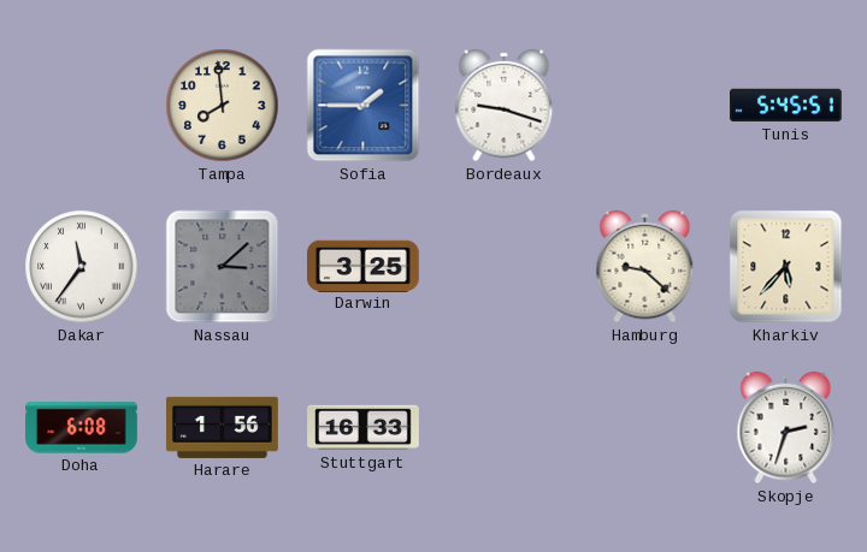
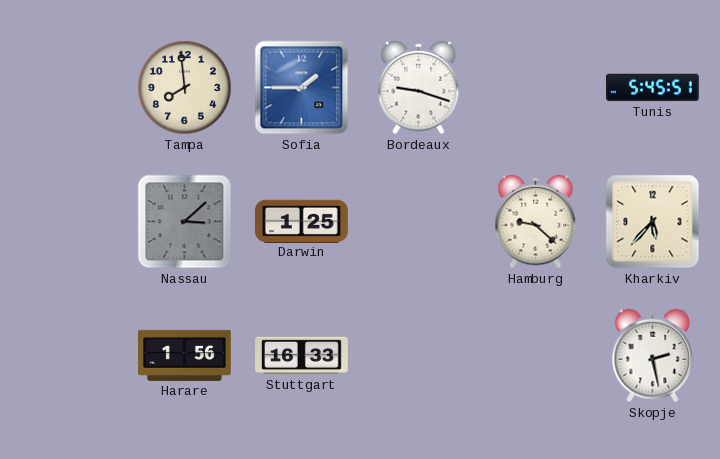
Dakar: 11:36 -> none (82, 267)
Darwin: 3:25 -> 1:25 (302, 221)
Doha: 6:08 -> none (82, 428)
Skopje: 2:33 -> 2:28 (653, 356)
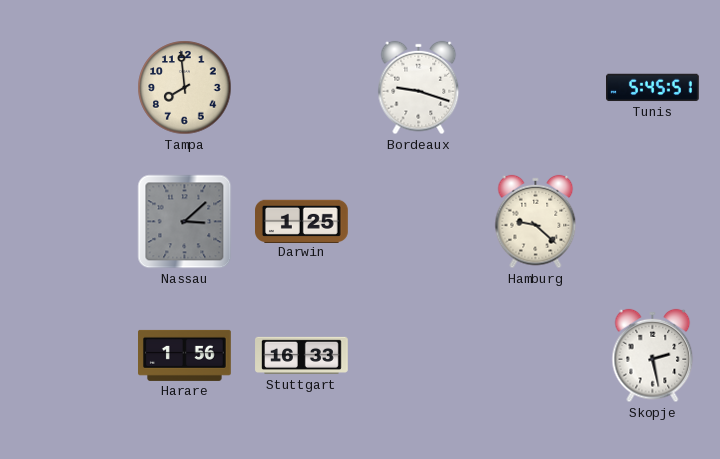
Sofia: 1:45 -> none (302, 88)
Kharkiv: 5:37 -> none (653, 222)
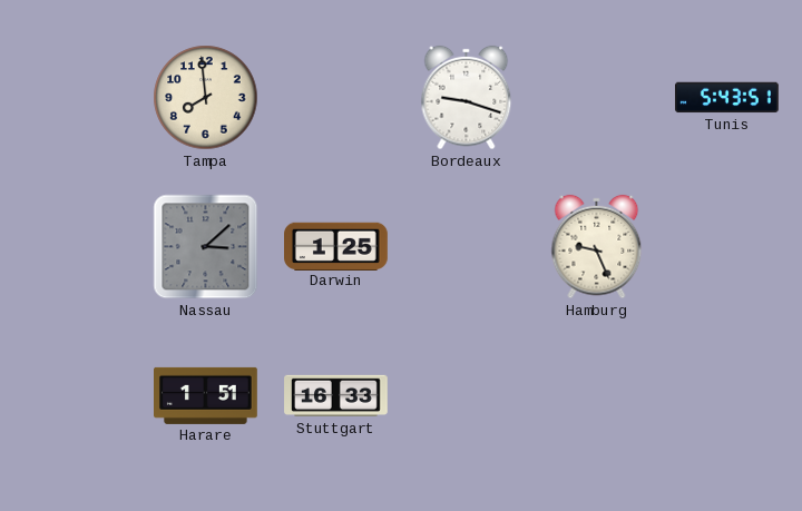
Tunis: 5:45 -> 5:43 (727, 98)
Hamburg: 9:22 -> 9:26 (597, 247)
Harare: 1:56 -> 1:51 (206, 395)
Skopje: 2:28 -> none (653, 356)
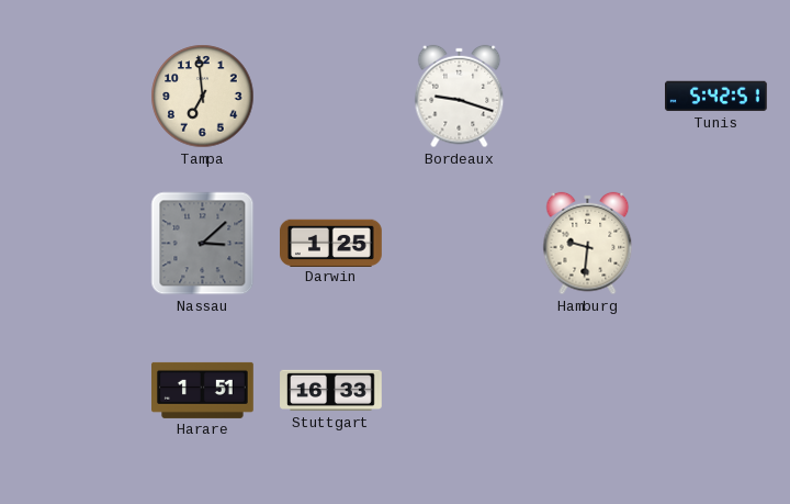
Tampa: 7:59 -> 6:59 (203, 97)
Tunis: 5:43 -> 5:42 (716, 97)
Hamburg: 9:26 -> 9:31 (588, 244)
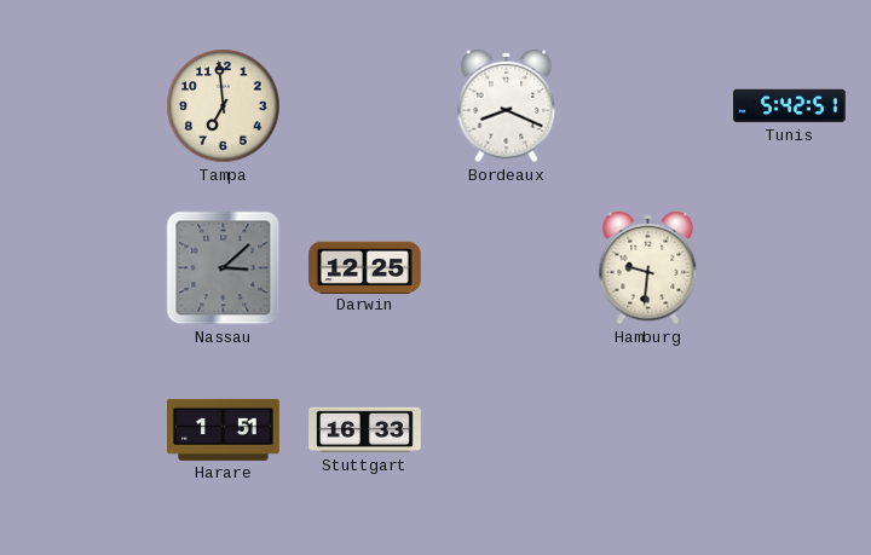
Bordeaux: 9:18 -> 8:19 (507, 106)
Darwin: 1:25 -> 12:25 (365, 267)
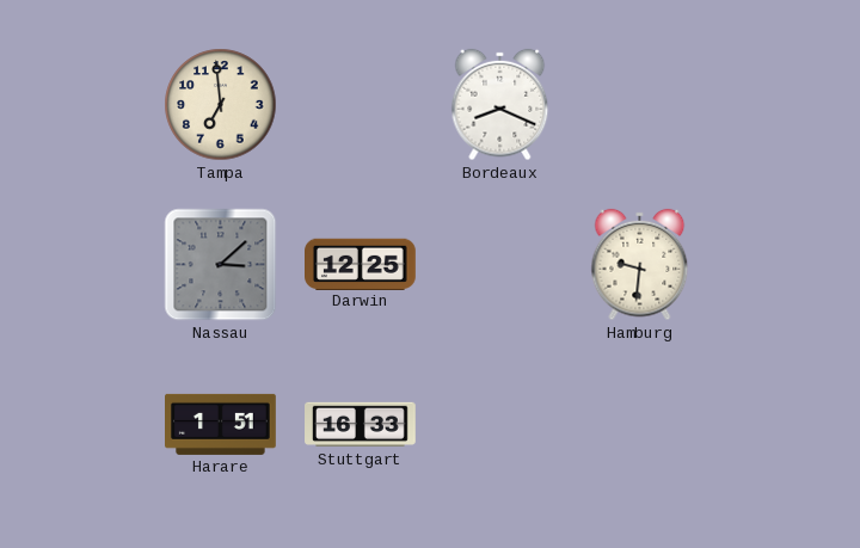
Tunis: 5:42 -> none (790, 106)
